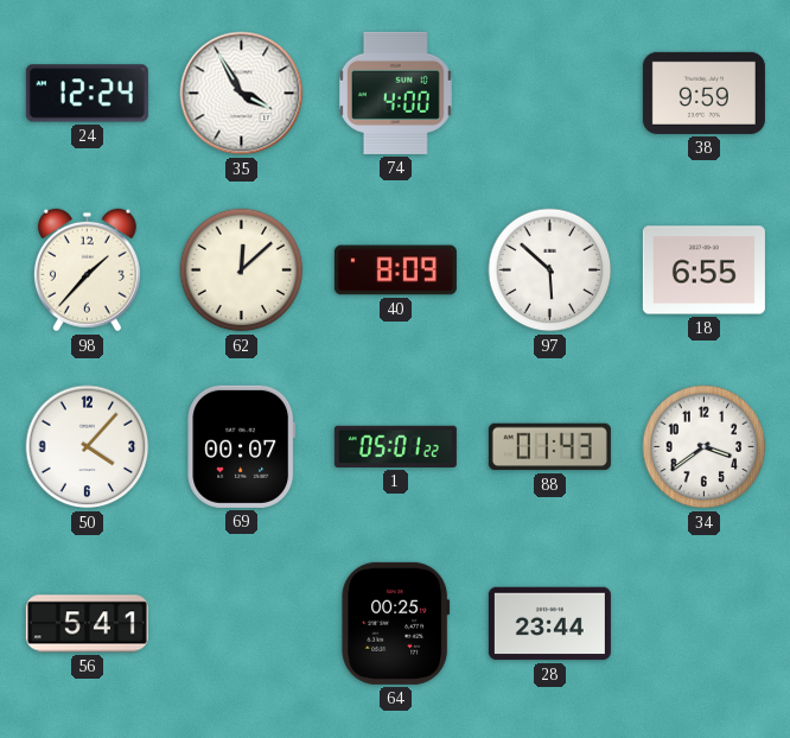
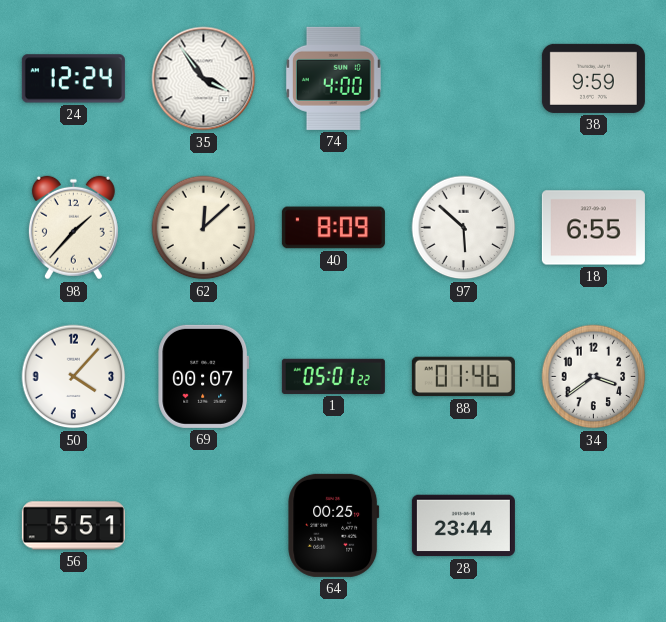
35: 3:55 -> 3:54 (204, 79)
88: 01:43 -> 01:46 (463, 377)
56: 5:41 -> 5:51 (73, 526)
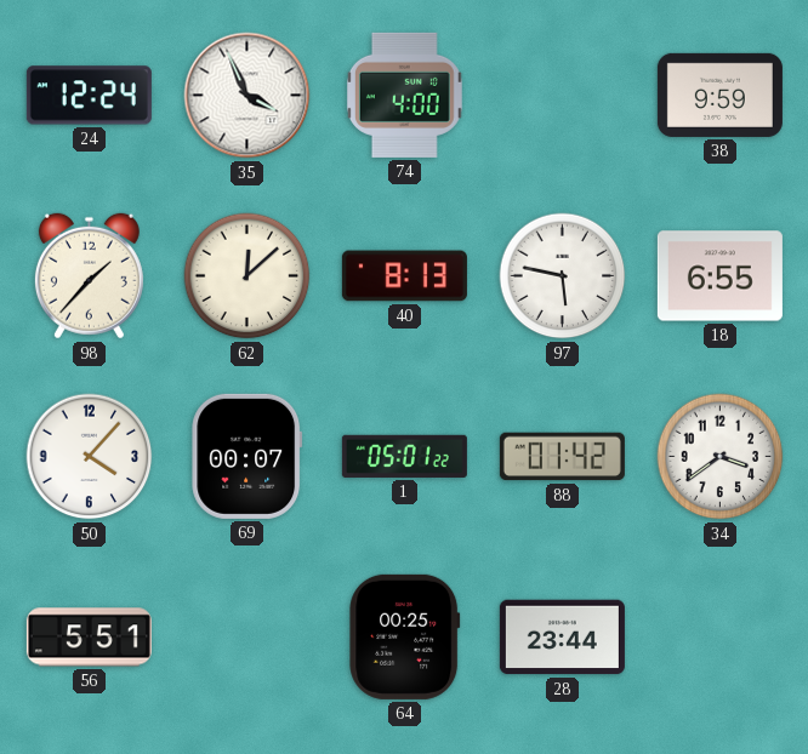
35: 3:54 -> 3:56 (247, 96)
40: 8:09 -> 8:13 (404, 276)
97: 5:52 -> 5:47 (563, 276)
88: 01:46 -> 01:42 (562, 457)
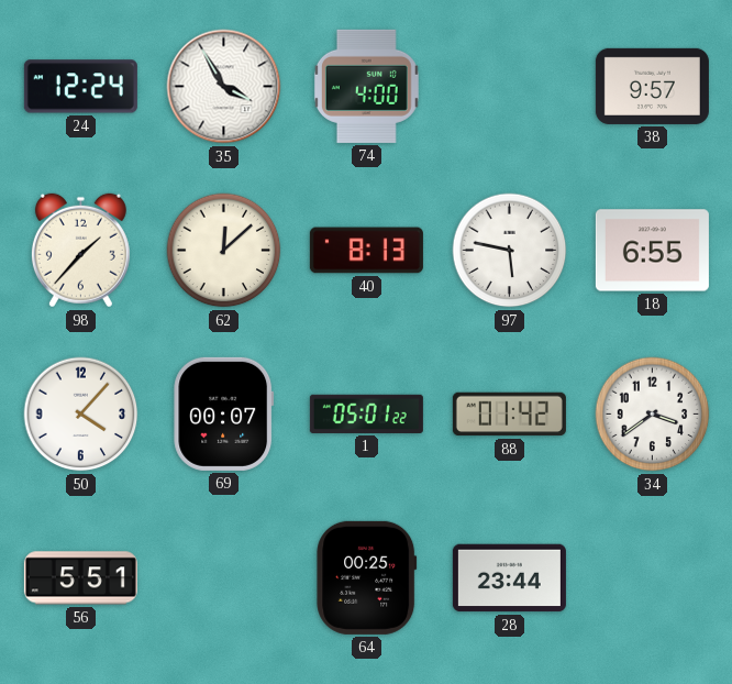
35: 3:56 -> 3:55 (224, 87)
38: 9:59 -> 9:57 (652, 86)
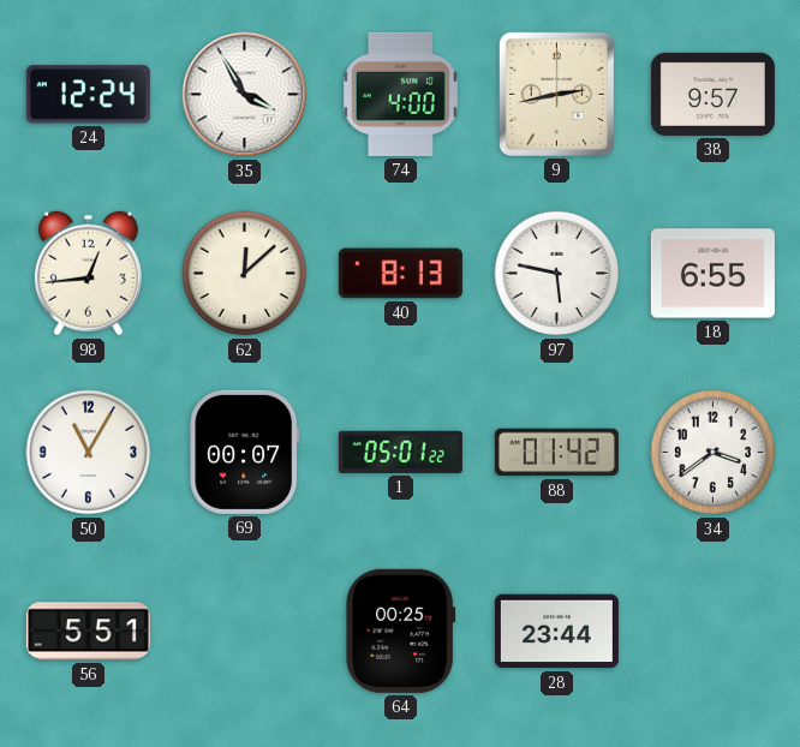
9: none -> 2:43 (556, 94)
98: 1:37 -> 12:44 (88, 274)
50: 4:07 -> 11:05 (89, 453)
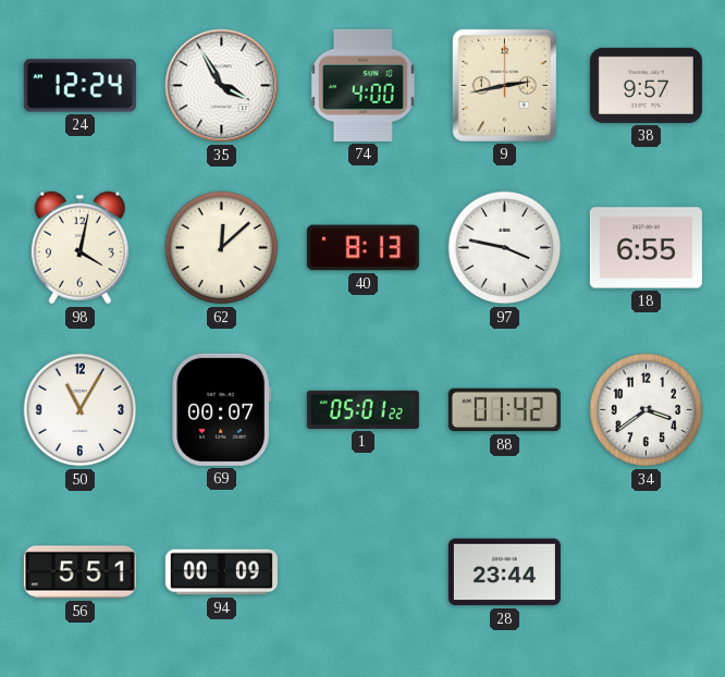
98: 12:44 -> 4:02 (79, 248)
97: 5:47 -> 3:47 (505, 248)
94: none -> 00:09 (221, 573)
64: 00:25 -> none (401, 631)
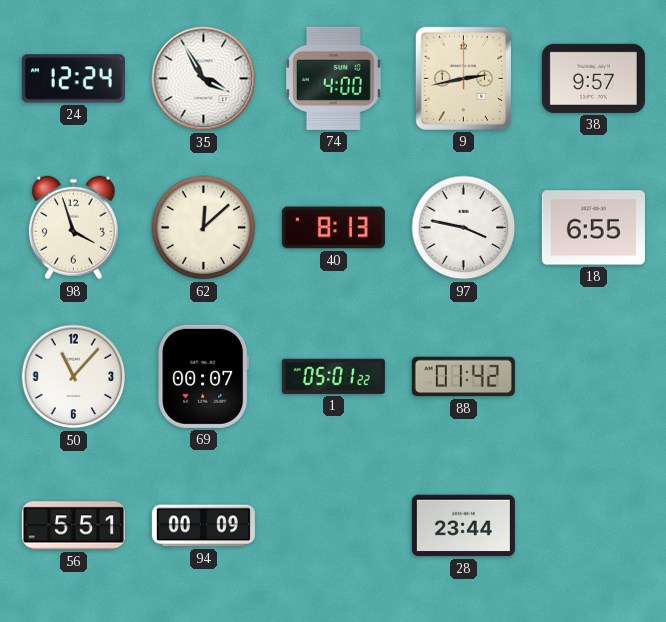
98: 4:02 -> 3:57 (73, 228)
50: 11:05 -> 11:07 (74, 377)
34: 3:39 -> none (647, 410)
